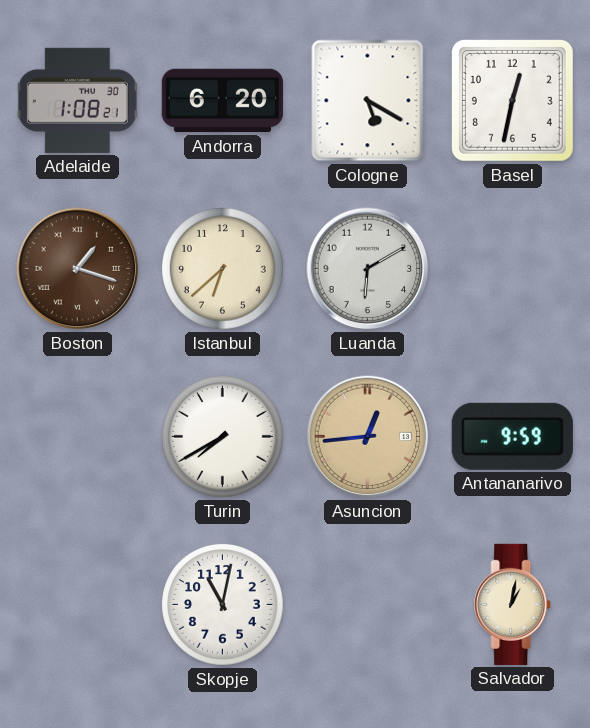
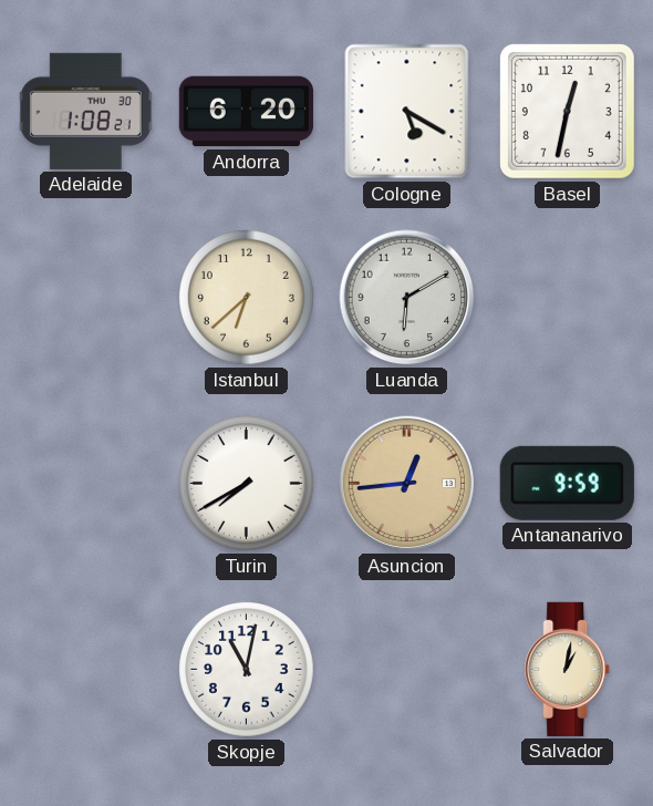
Boston: 1:18 -> none (78, 269)
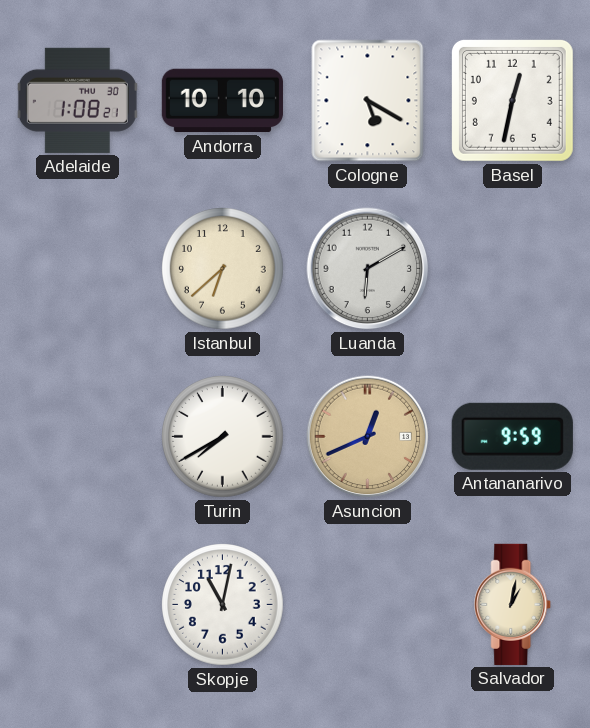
Andorra: 6:20 -> 10:10 (222, 101)
Asuncion: 12:44 -> 12:41 (368, 437)
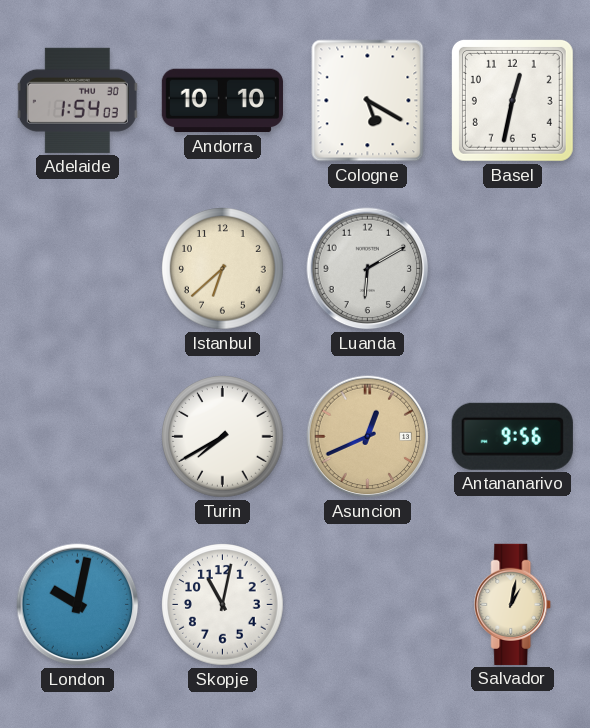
Adelaide: 1:08 -> 1:54 (77, 100)
Antananarivo: 9:59 -> 9:56 (512, 436)
London: none -> 10:02 (78, 605)
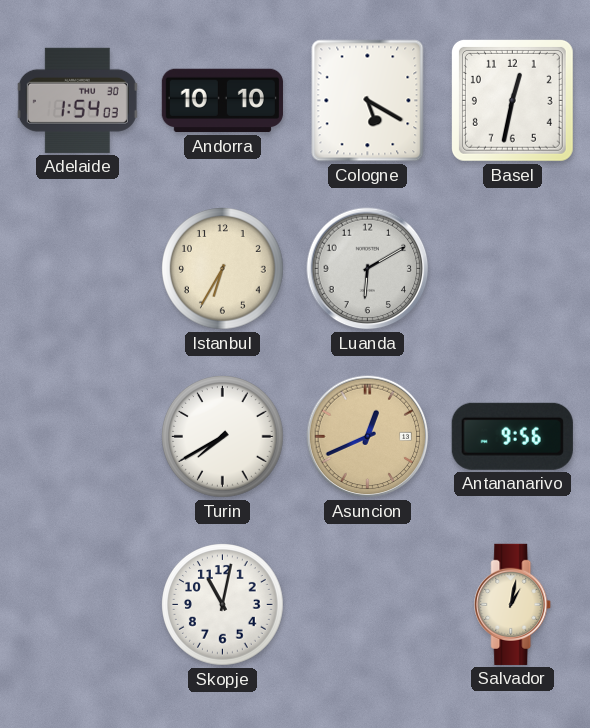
Istanbul: 6:38 -> 6:35 (223, 269)
London: 10:02 -> none (78, 605)
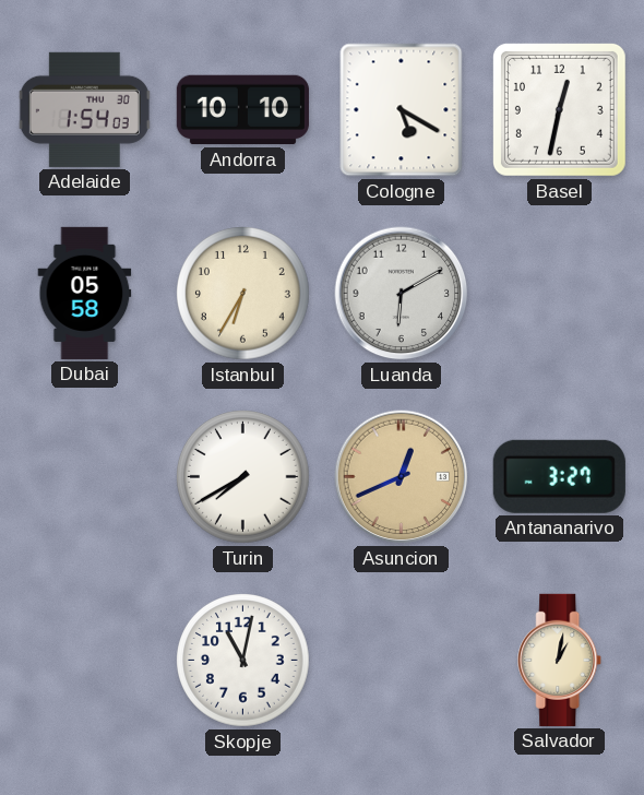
Dubai: none -> 05:58 (85, 293)
Antananarivo: 9:56 -> 3:27 (559, 476)
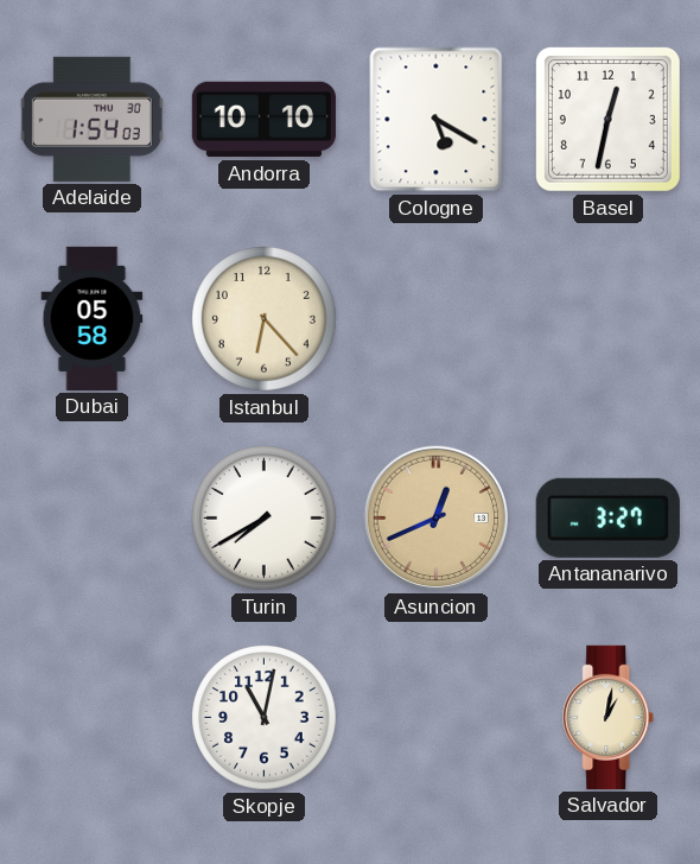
Istanbul: 6:35 -> 6:23 (265, 319)
Luanda: 6:10 -> none (402, 294)
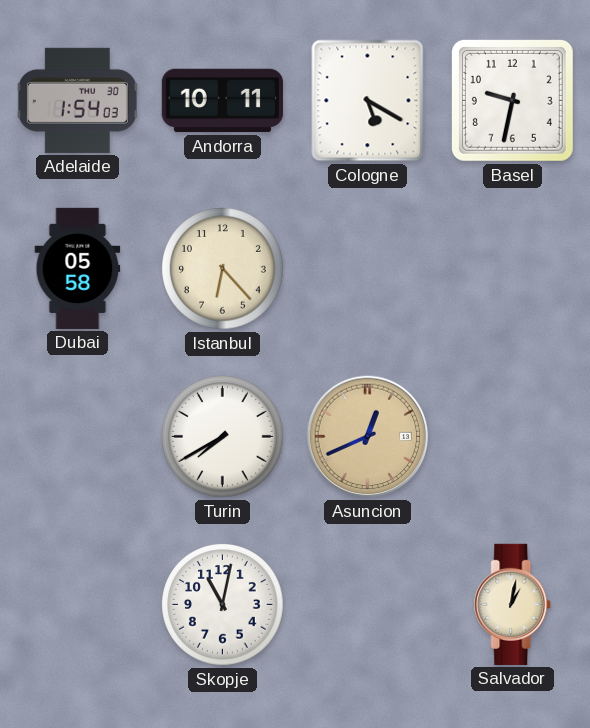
Andorra: 10:10 -> 10:11 (222, 101)
Basel: 12:32 -> 9:32 (512, 100)
Antananarivo: 3:27 -> none (607, 517)
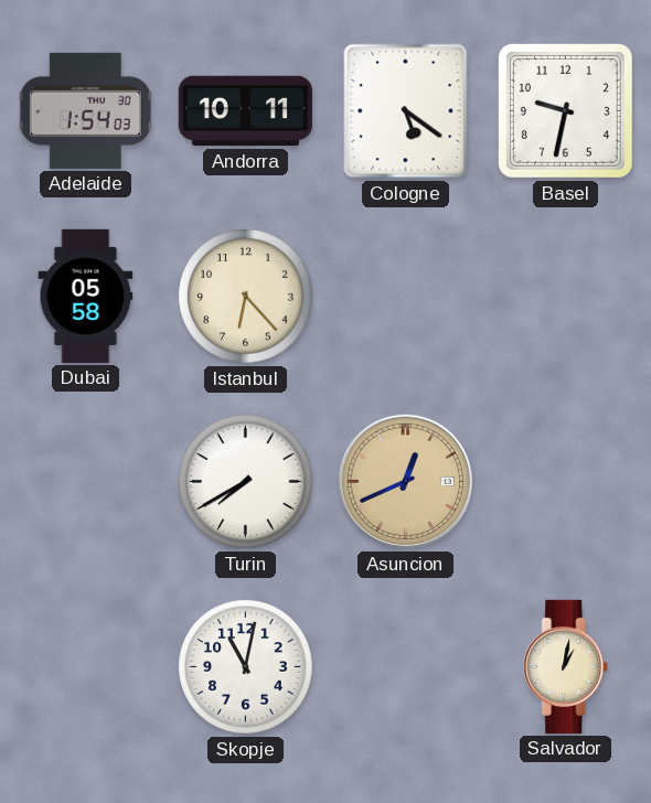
Cologne: 5:20 -> 5:21 (406, 111)
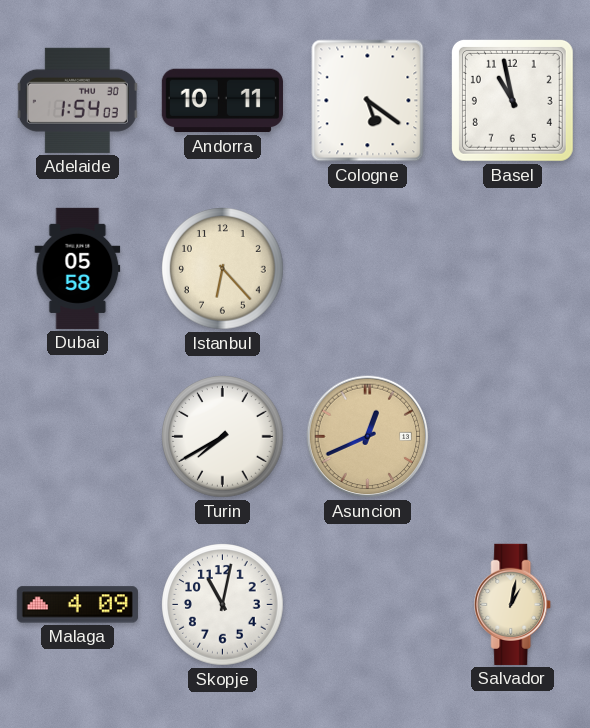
Basel: 9:32 -> 10:58 (512, 100)
Malaga: none -> 4:09 (77, 605)
